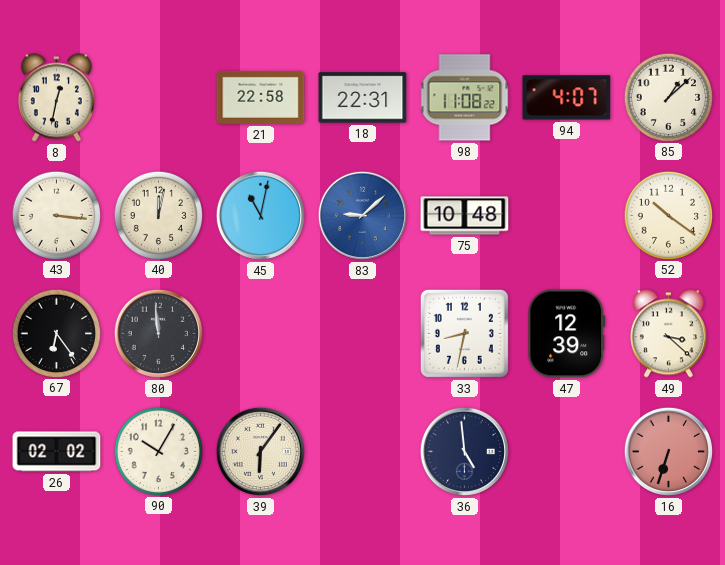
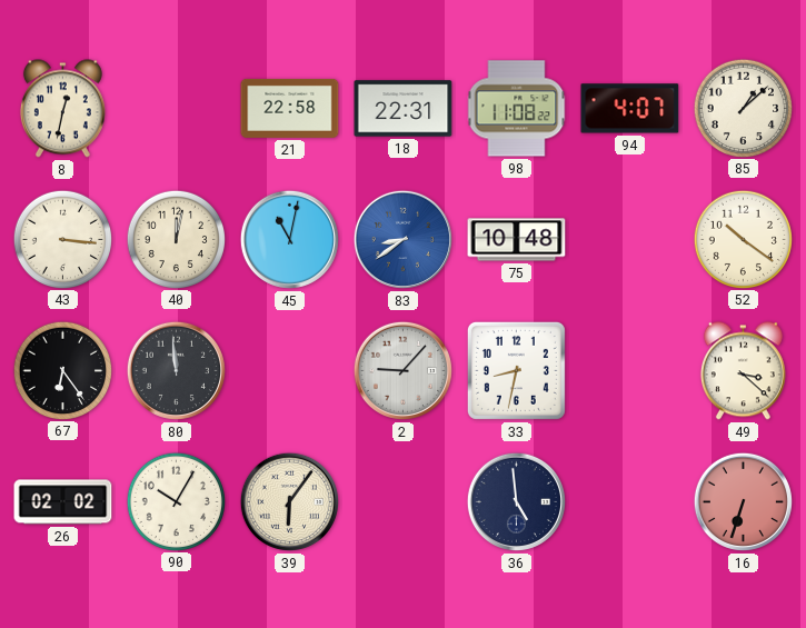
83: 9:08 -> 8:39 (402, 239)
2: none -> 9:07 (402, 370)
47: 12:39 -> none (567, 334)
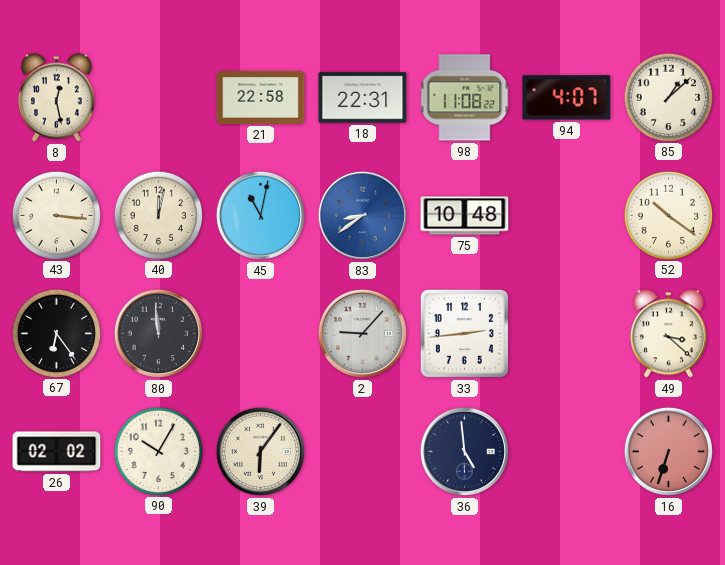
8: 12:32 -> 12:28 (56, 98)
33: 8:32 -> 2:44 (464, 333)
